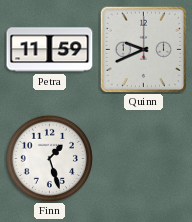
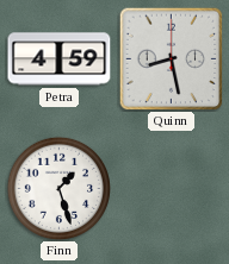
Petra: 11:59 -> 4:59 (60, 59)
Quinn: 9:41 -> 8:28 (171, 58)
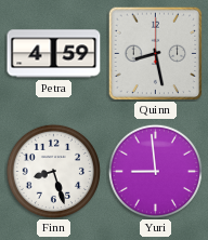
Finn: 1:27 -> 8:27 (53, 171)
Yuri: none -> 8:59 (155, 171)
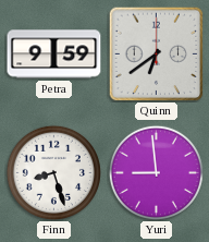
Petra: 4:59 -> 9:59 (54, 55)
Quinn: 8:28 -> 6:39 (156, 53)
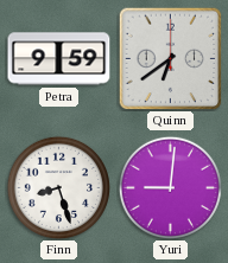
Yuri: 8:59 -> 9:01 (170, 187)
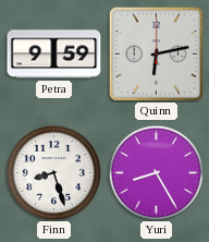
Quinn: 6:39 -> 6:13 (156, 53)
Yuri: 9:01 -> 8:25 (156, 172)
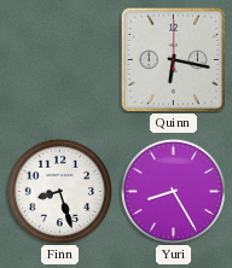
Petra: 9:59 -> none (54, 55)
Quinn: 6:13 -> 6:17 (173, 59)
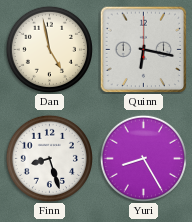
Dan: none -> 4:58 (49, 49)
